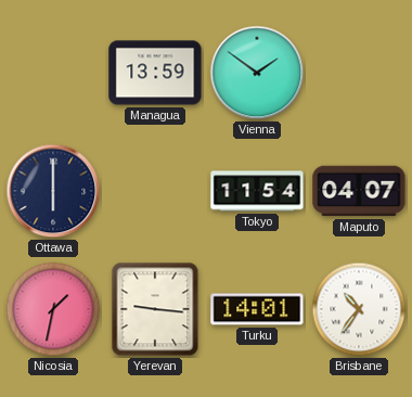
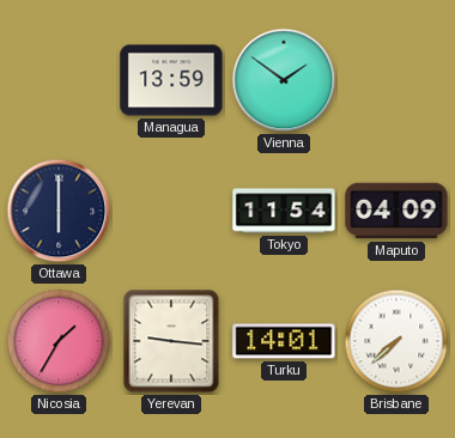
Maputo: 04:07 -> 04:09 (396, 211)
Nicosia: 1:32 -> 1:35 (59, 341)
Brisbane: 10:36 -> 7:38 (396, 341)
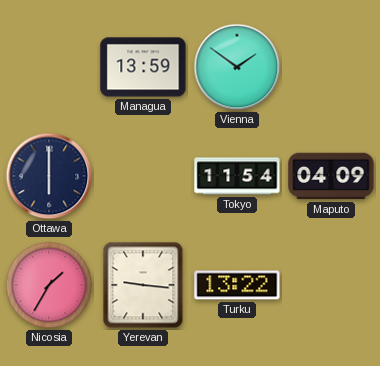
Turku: 14:01 -> 13:22 (237, 285)
Brisbane: 7:38 -> none (396, 341)
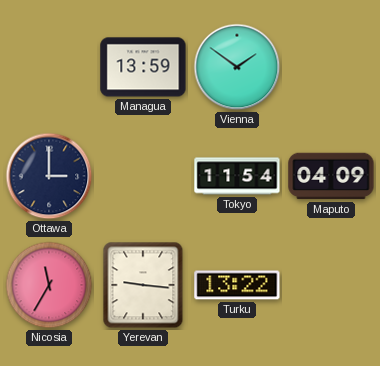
Ottawa: 6:00 -> 3:00 (49, 176)
Nicosia: 1:35 -> 11:35 (49, 285)
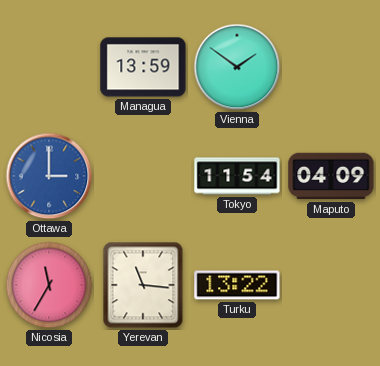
Ottawa dial: navy -> blue (49, 176)
Yerevan: 9:16 -> 11:16 (143, 285)
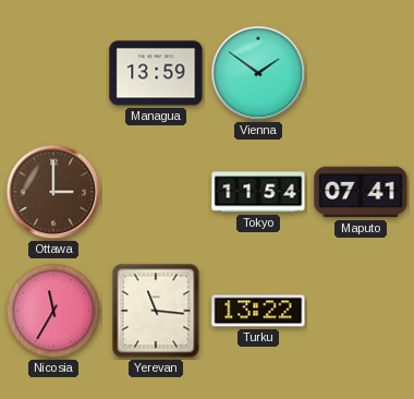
Ottawa dial: blue -> brown (53, 192)
Maputo: 04:09 -> 07:41 (361, 192)
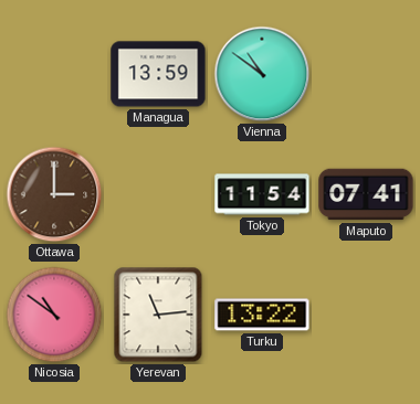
Vienna: 1:51 -> 10:51 (262, 74)
Nicosia: 11:35 -> 10:51 (54, 315)
Yerevan: 11:16 -> 11:14 (158, 315)
